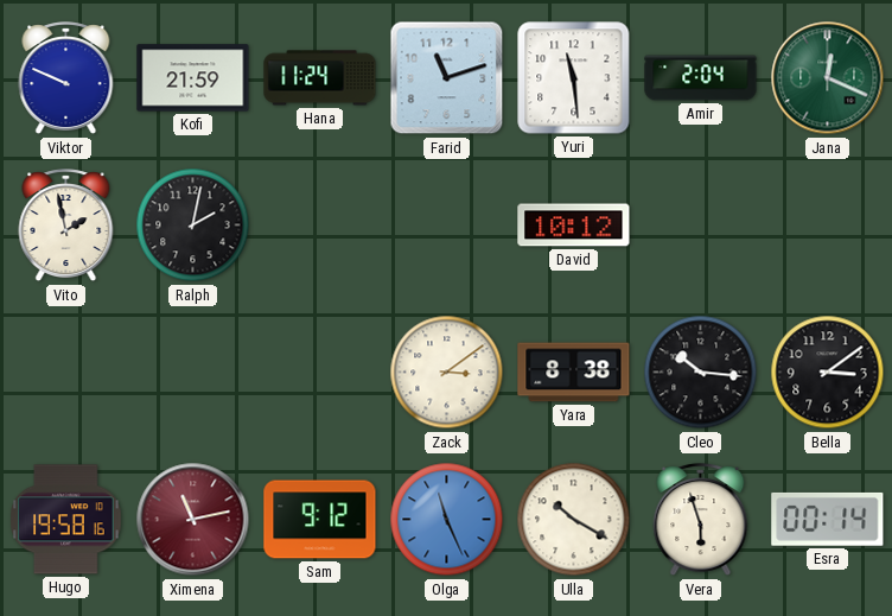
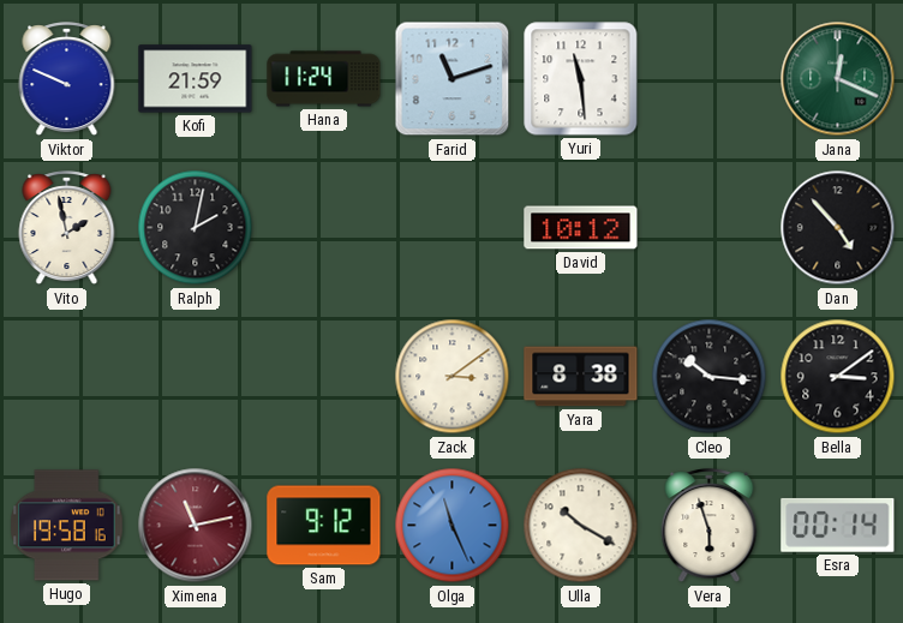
Amir: 2:04 -> none (701, 78)
Dan: none -> 4:53 (838, 228)
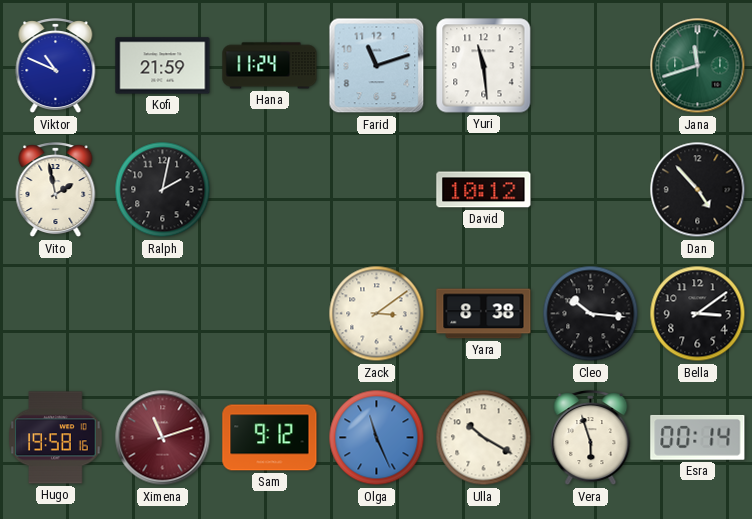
Viktor: 9:49 -> 10:49 (56, 66)
Jana: 12:19 -> 11:42 (698, 66)
Ximena: 11:13 -> 11:12 (163, 438)
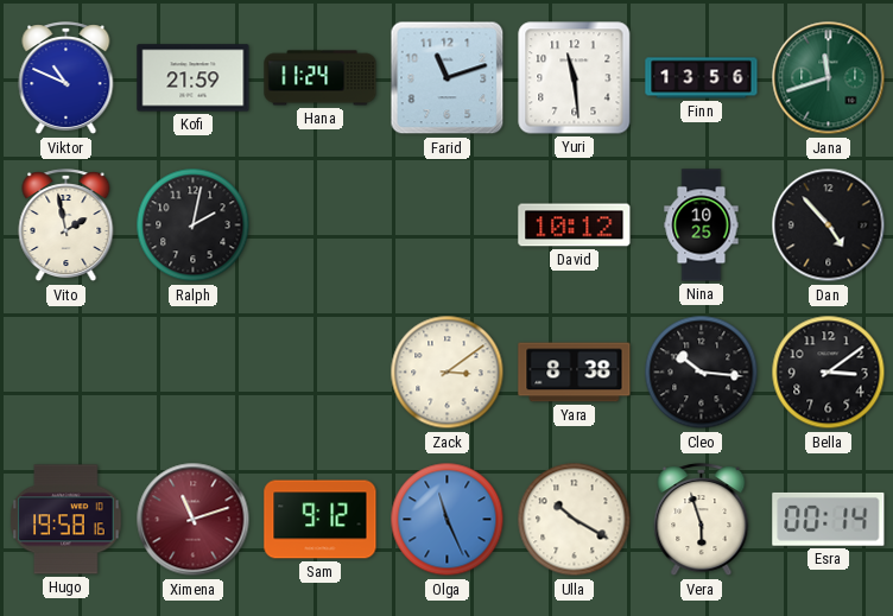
Finn: none -> 13:56 (702, 78)
Nina: none -> 10:25 (702, 226)
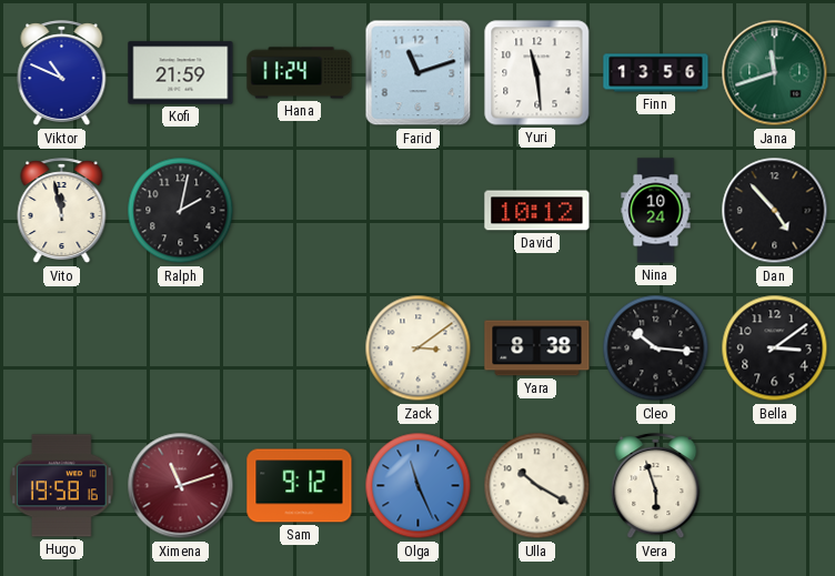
Vito: 1:58 -> 11:58 (62, 211)
Nina: 10:25 -> 10:24 (656, 211)
Esra: 00:14 -> none (829, 519)
